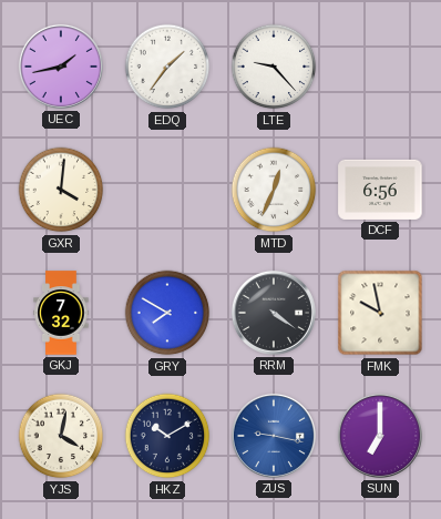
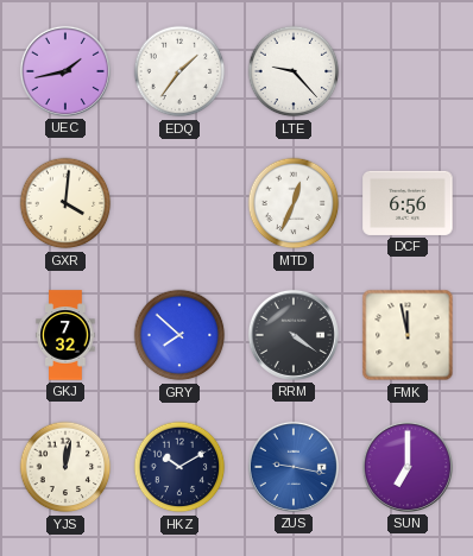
GRY: 7:50 -> 7:52 (179, 335)
FMK: 9:58 -> 11:58 (408, 335)
YJS: 4:02 -> 12:02 (65, 467)
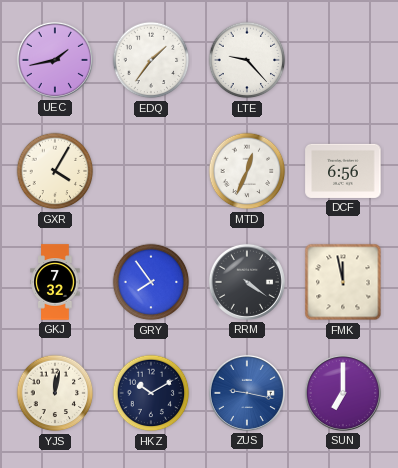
GXR: 4:01 -> 4:05 (55, 171)
GRY: 7:52 -> 7:54 (151, 282)
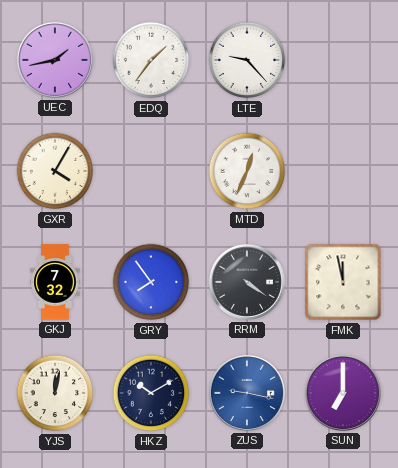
DCF: 6:56 -> none (343, 171)
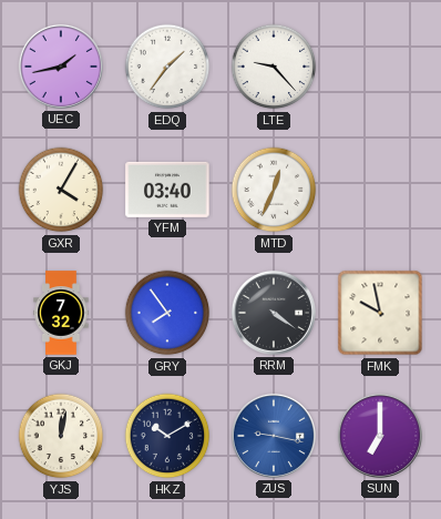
YFM: none -> 03:40 (167, 190)
FMK: 11:58 -> 9:58 (380, 313)
